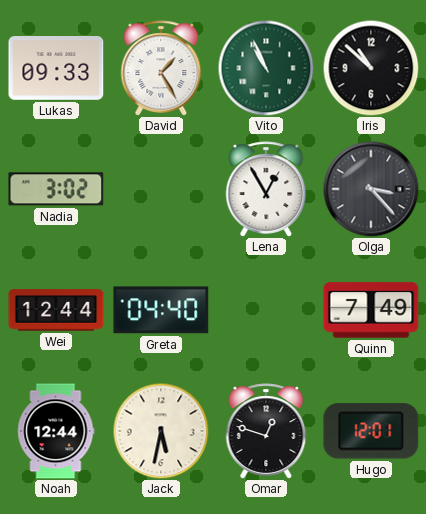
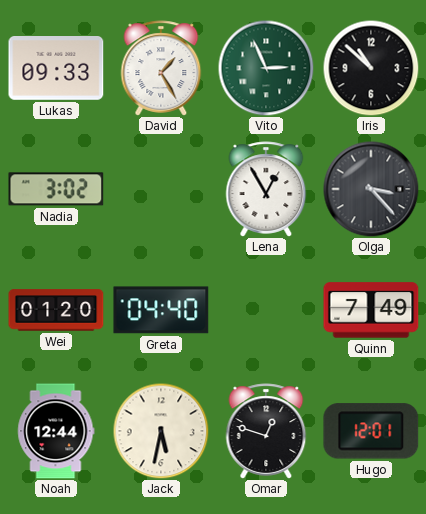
Vito: 10:56 -> 2:56 (266, 68)
Wei: 12:44 -> 01:20 (56, 310)
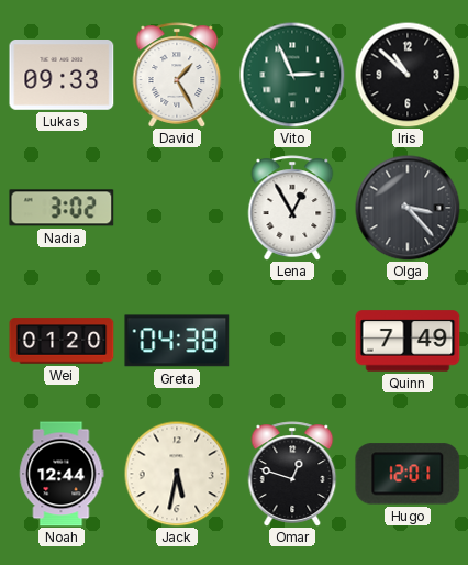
Greta: 04:40 -> 04:38 (177, 341)
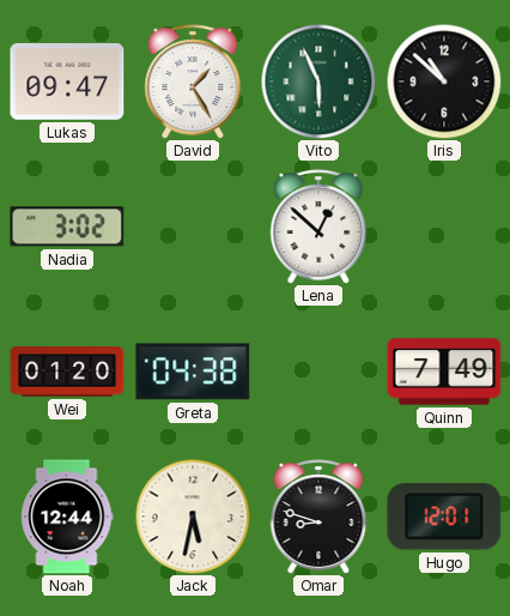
Lukas: 09:33 -> 09:47 (67, 83)
Vito: 2:56 -> 5:56 (318, 81)
Lena: 12:55 -> 12:52 (318, 227)
Olga: 3:23 -> none (408, 208)
Omar: 12:48 -> 8:48 (318, 517)
